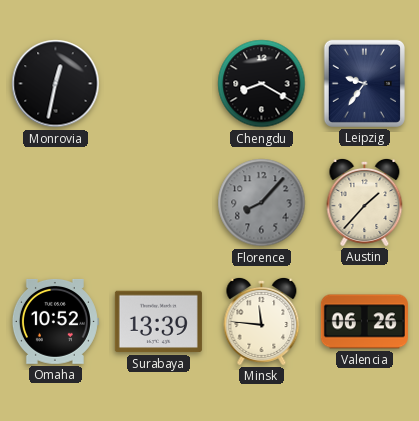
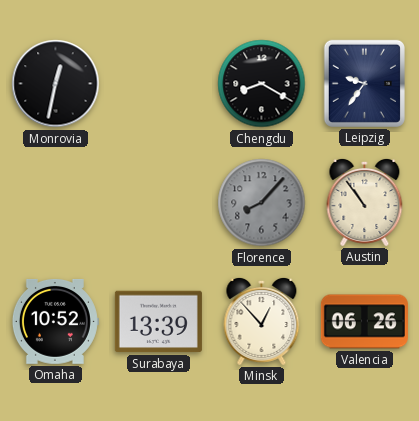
Austin: 1:37 -> 10:54 (365, 202)
Minsk: 11:46 -> 12:53 (262, 321)
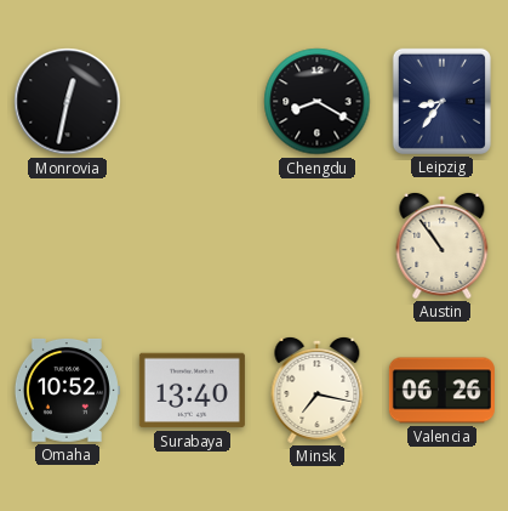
Leipzig: 9:36 -> 8:36 (441, 101)
Florence: 8:07 -> none (262, 203)
Surabaya: 13:39 -> 13:40 (192, 391)
Minsk: 12:53 -> 7:17 (318, 390)
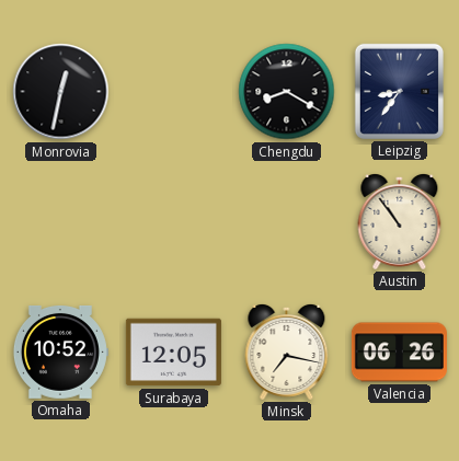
Surabaya: 13:40 -> 12:05 (173, 353)
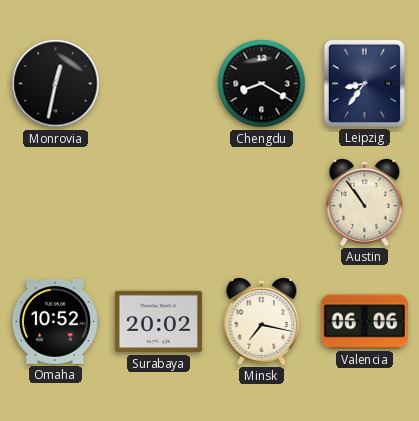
Surabaya: 12:05 -> 20:02 (158, 322)
Valencia: 06:26 -> 06:06 (364, 322)
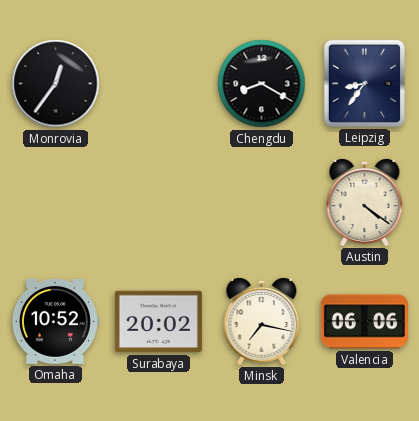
Monrovia: 12:32 -> 12:36 (56, 84)
Austin: 10:54 -> 4:21 (365, 202)
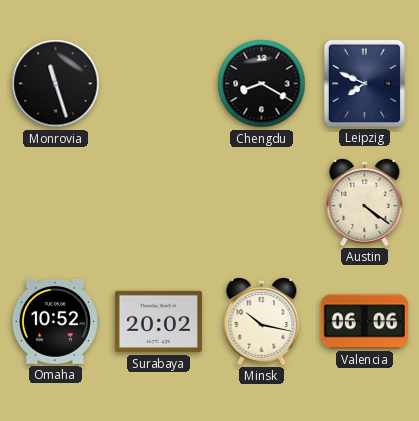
Monrovia: 12:36 -> 11:27 (56, 84)
Leipzig: 8:36 -> 7:49 (364, 83)
Minsk: 7:17 -> 10:17 (262, 321)
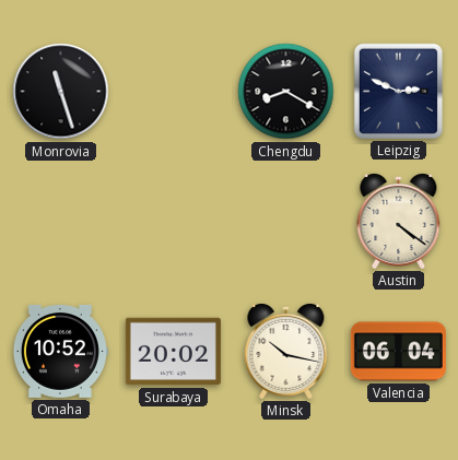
Leipzig: 7:49 -> 2:49 (398, 91)
Valencia: 06:06 -> 06:04 (398, 352)
